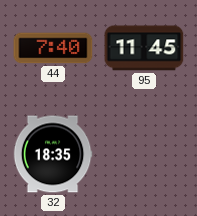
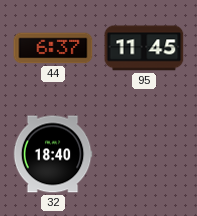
44: 7:40 -> 6:37 (53, 48)
32: 18:35 -> 18:40 (53, 154)
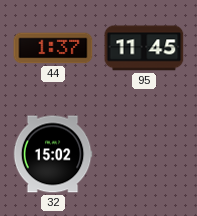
44: 6:37 -> 1:37 (53, 48)
32: 18:40 -> 15:02 (53, 154)
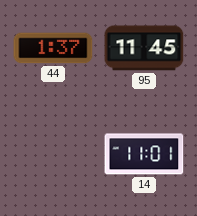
32: 15:02 -> none (53, 154)
14: none -> 11:01 (144, 154)
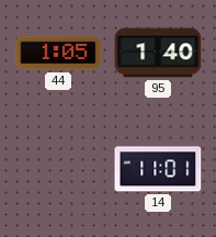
44: 1:37 -> 1:05 (58, 53)
95: 11:45 -> 1:40 (158, 53)
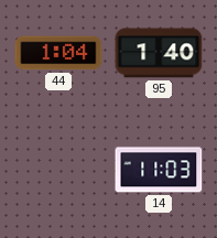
44: 1:05 -> 1:04 (58, 53)
14: 11:01 -> 11:03 (159, 170)
